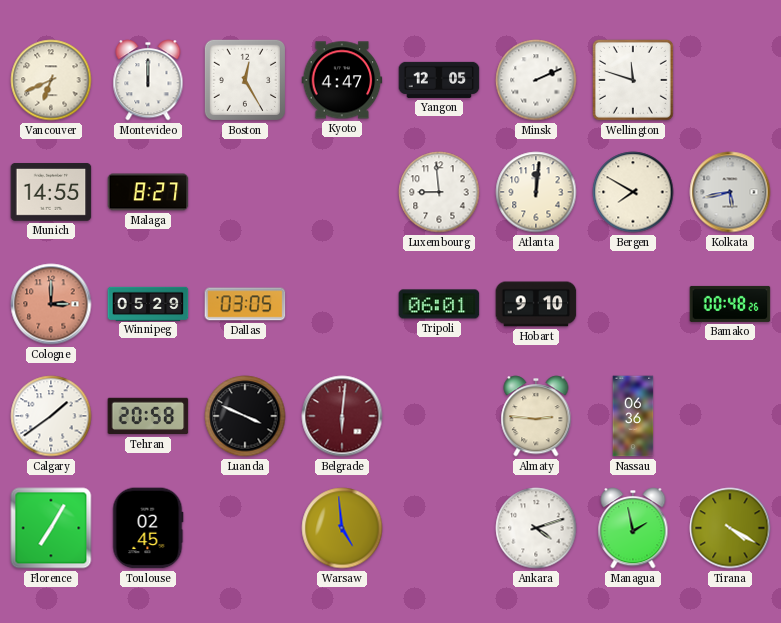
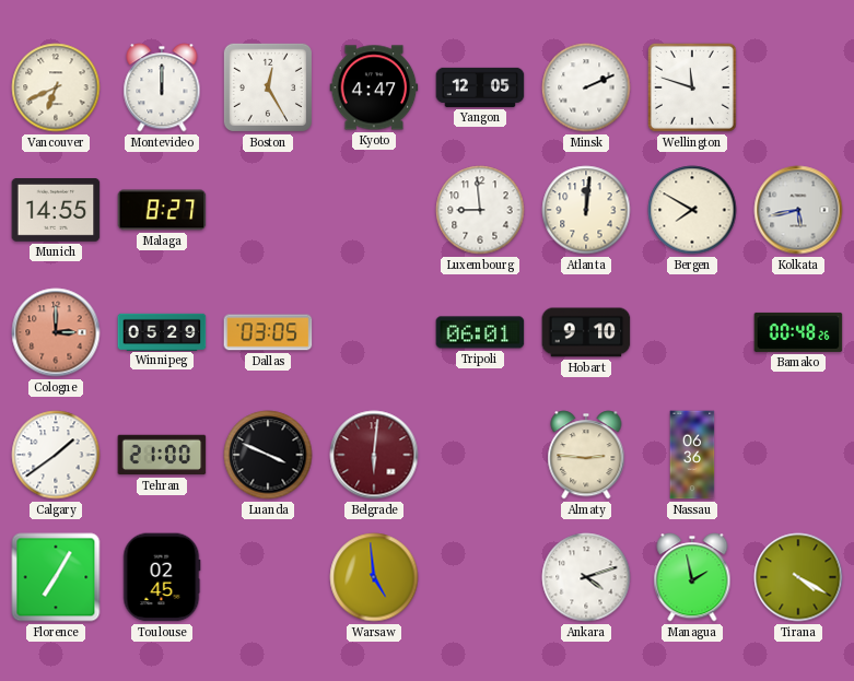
Tehran: 20:58 -> 21:00 (162, 455)
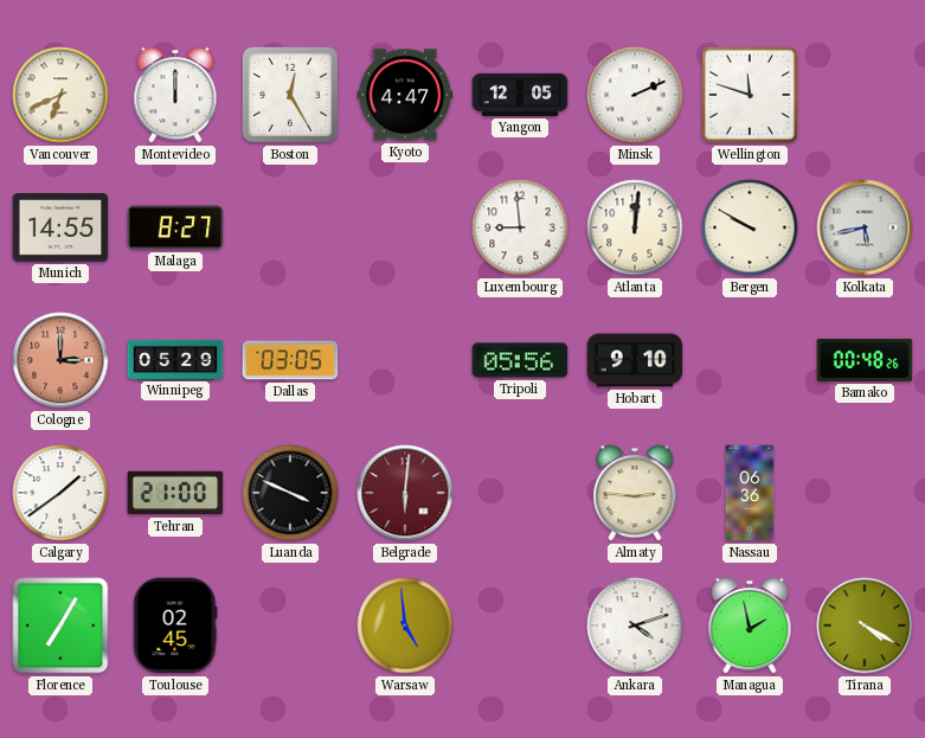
Bergen: 7:50 -> 9:50 (750, 227)
Tripoli: 06:01 -> 05:56 (520, 360)
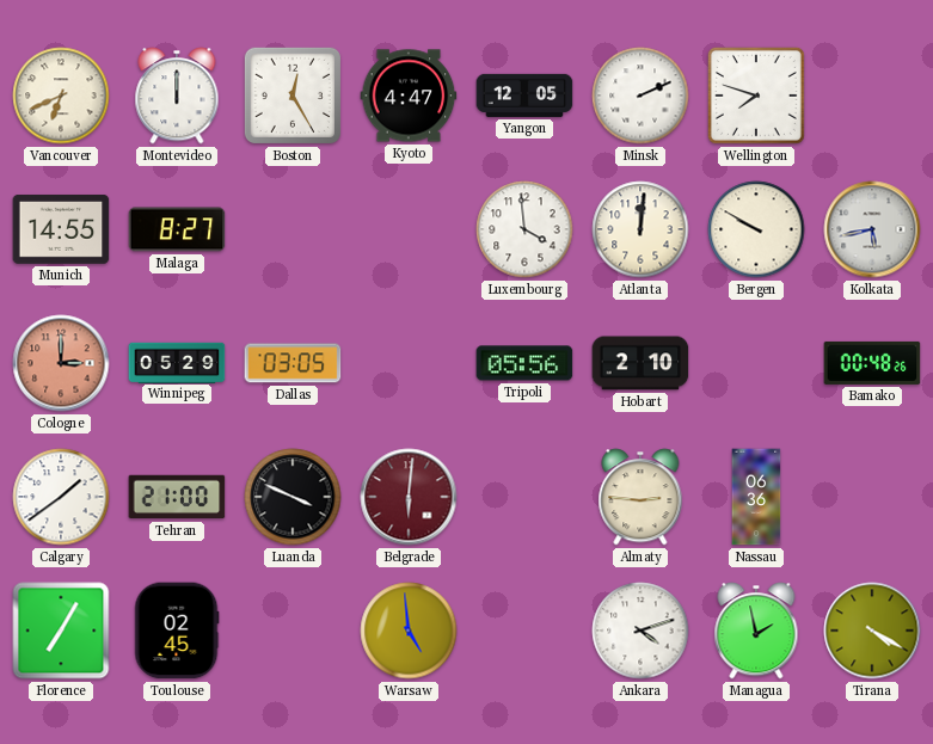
Wellington: 11:48 -> 7:48 (756, 96)
Luxembourg: 8:59 -> 3:59 (524, 229)
Hobart: 9:10 -> 2:10 (640, 363)
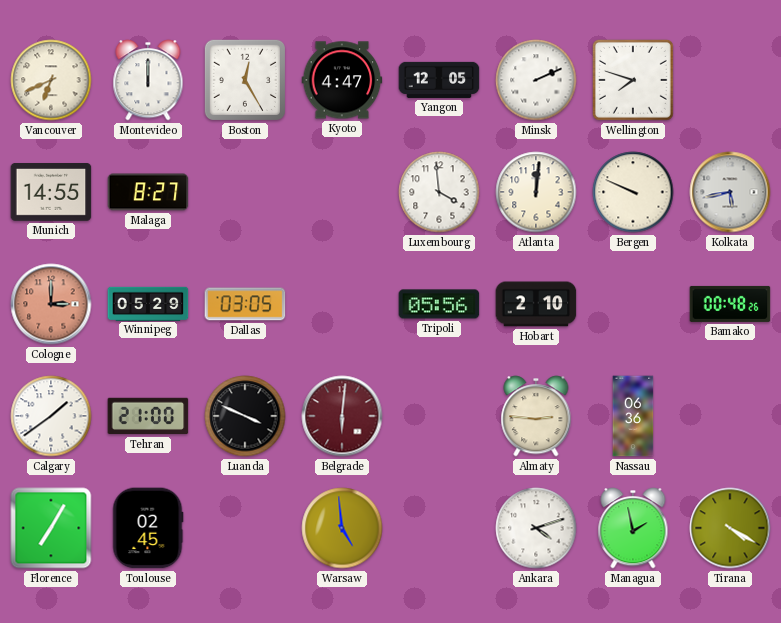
Bergen: 9:50 -> 9:49 (633, 192)
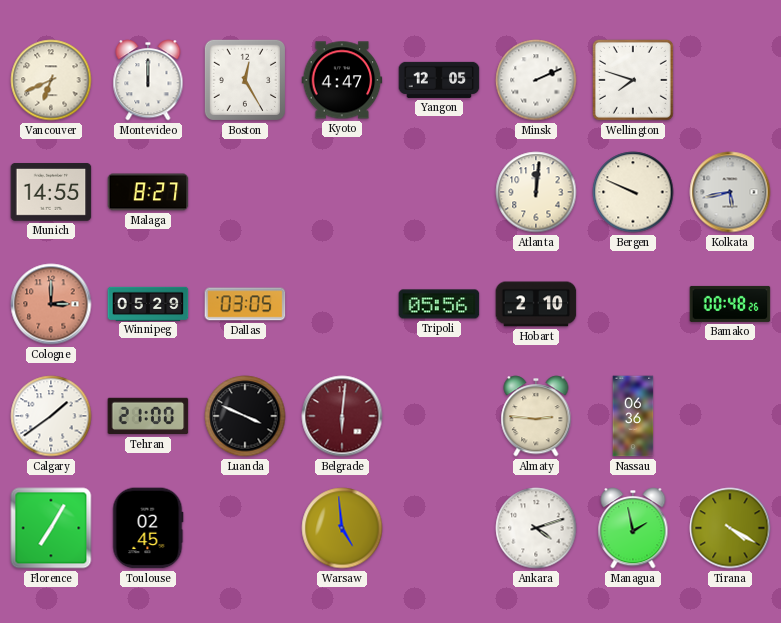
Luxembourg: 3:59 -> none (439, 192)
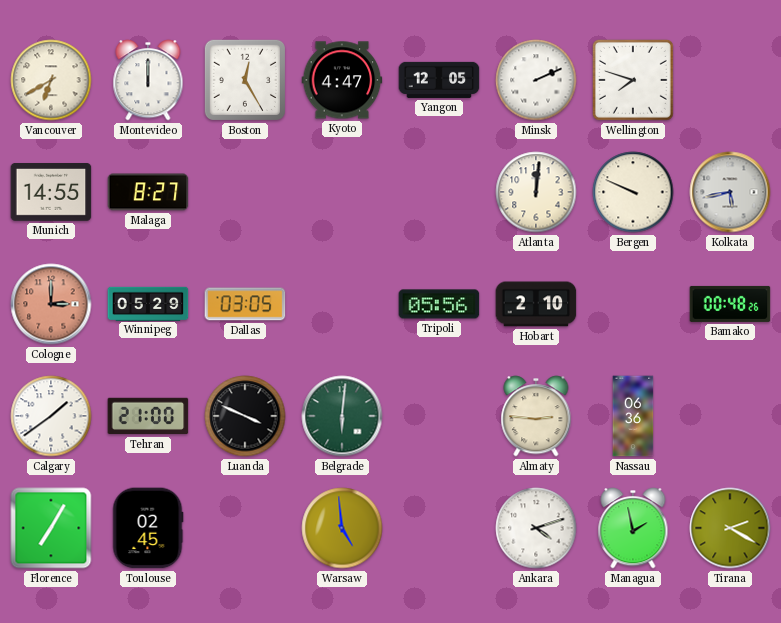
Vancouver: 6:41 -> 6:40 (51, 80)
Belgrade dial: burgundy -> green (342, 416)
Tirana: 4:20 -> 2:20 (730, 528)
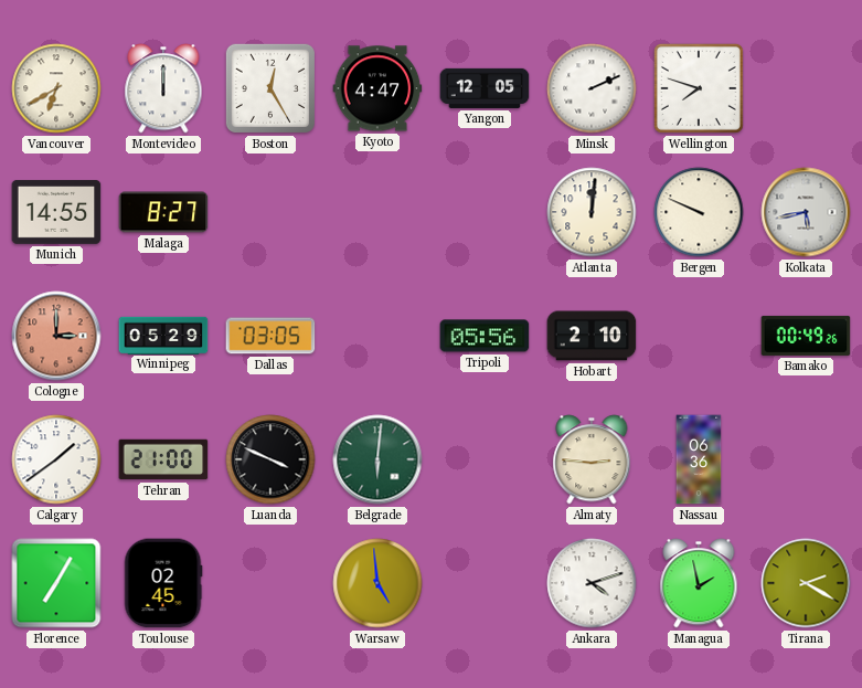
Bamako: 00:48 -> 00:49 (806, 336)
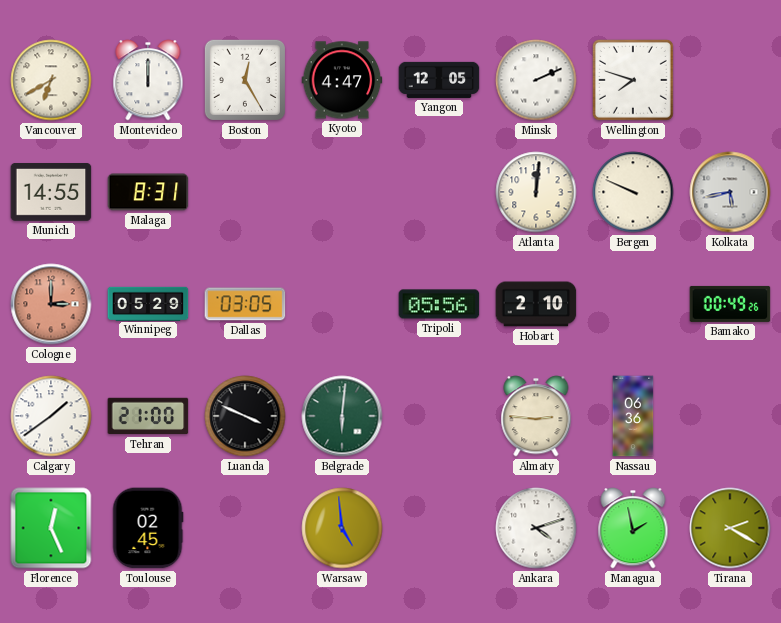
Malaga: 8:27 -> 8:31 (148, 192)
Florence: 7:05 -> 12:26 (51, 528)
